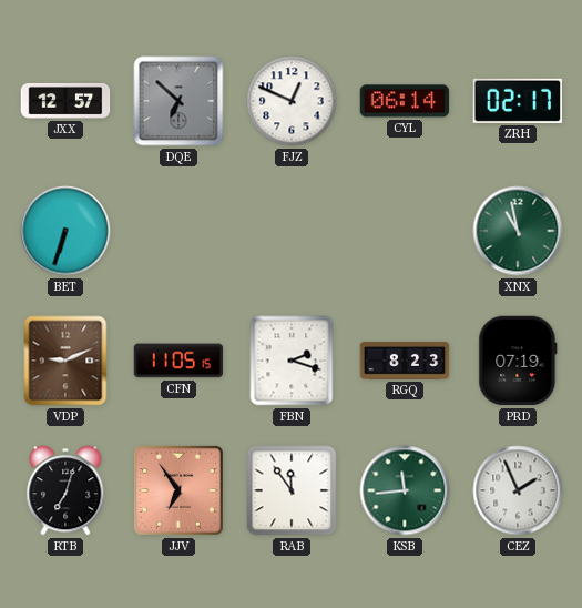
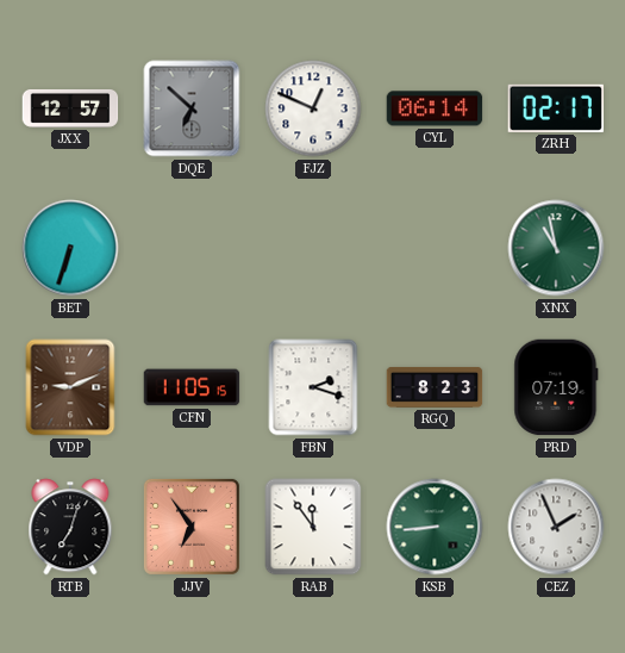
KSB: 11:44 -> 8:44 (435, 527)
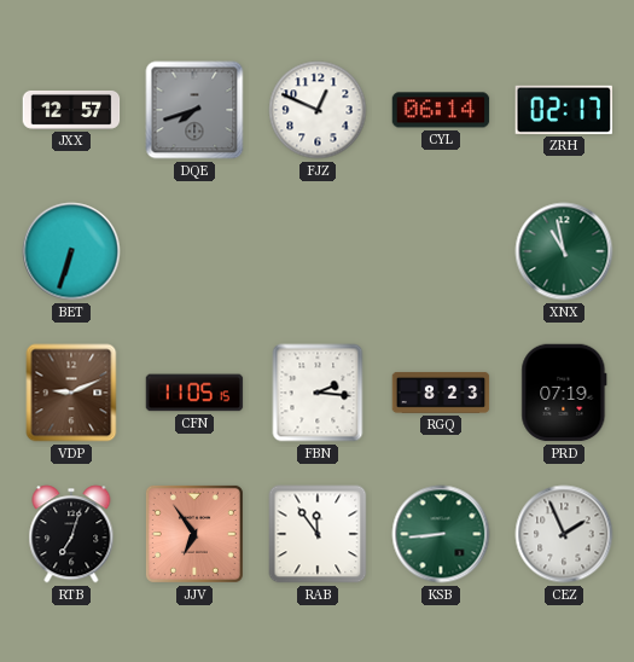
DQE: 6:52 -> 7:42 (194, 110)
FBN: 2:18 -> 2:16 (318, 393)
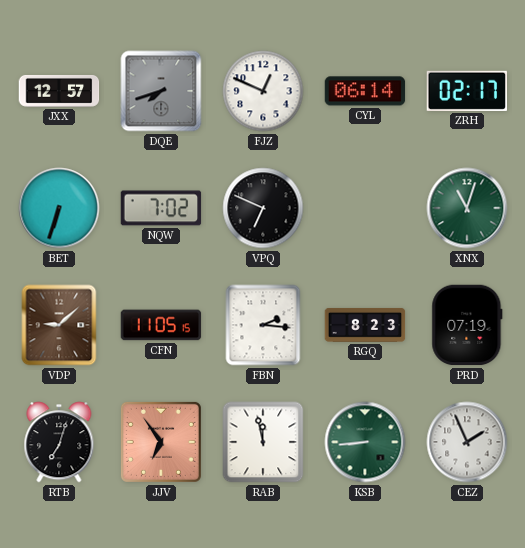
NQW: none -> 7:02 (161, 208)
VPQ: none -> 6:49 (263, 208)
XNX: 10:58 -> 11:03 (467, 208)
VDP: 9:11 -> 9:08 (59, 325)
RAB: 11:54 -> 11:58 (263, 442)
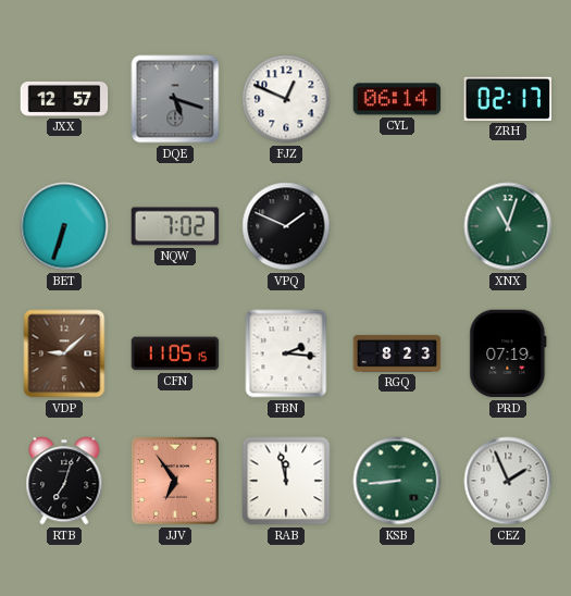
DQE: 7:42 -> 5:18 (175, 99)
VPQ: 6:49 -> 1:49 (286, 226)
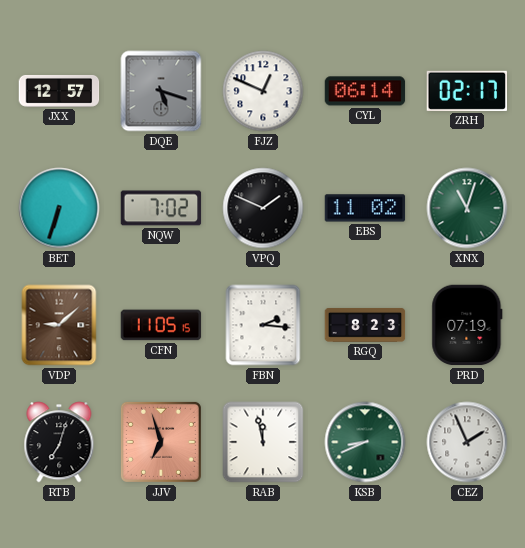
EBS: none -> 11:02 (365, 208)
JJV: 6:54 -> 6:57 (161, 442)
KSB: 8:44 -> 8:41 (365, 442)
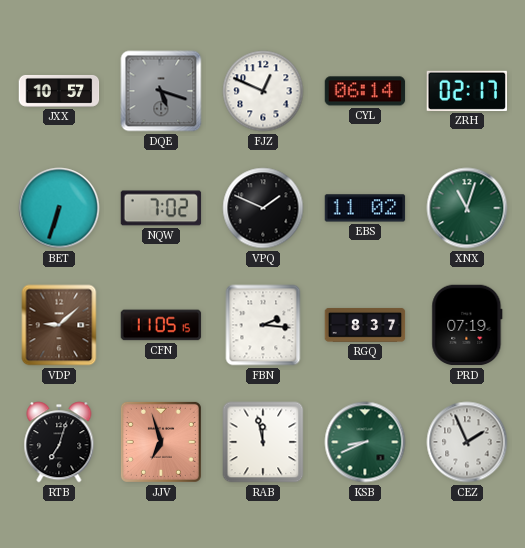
JXX: 12:57 -> 10:57 (59, 91)
RGQ: 8:23 -> 8:37 (365, 325)
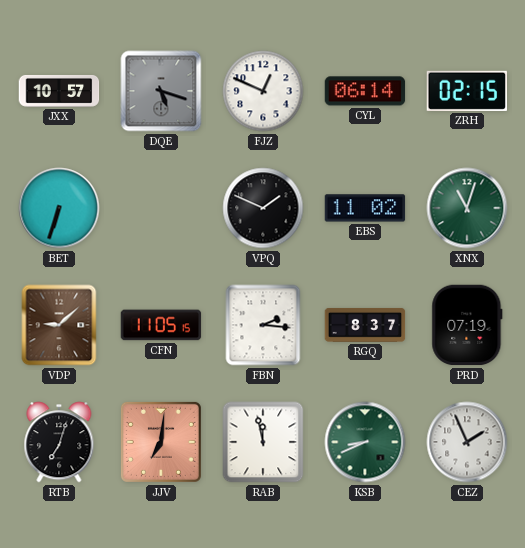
ZRH: 02:17 -> 02:15 (466, 91)
NQW: 7:02 -> none (161, 208)
JJV: 6:57 -> 7:01 (161, 442)
